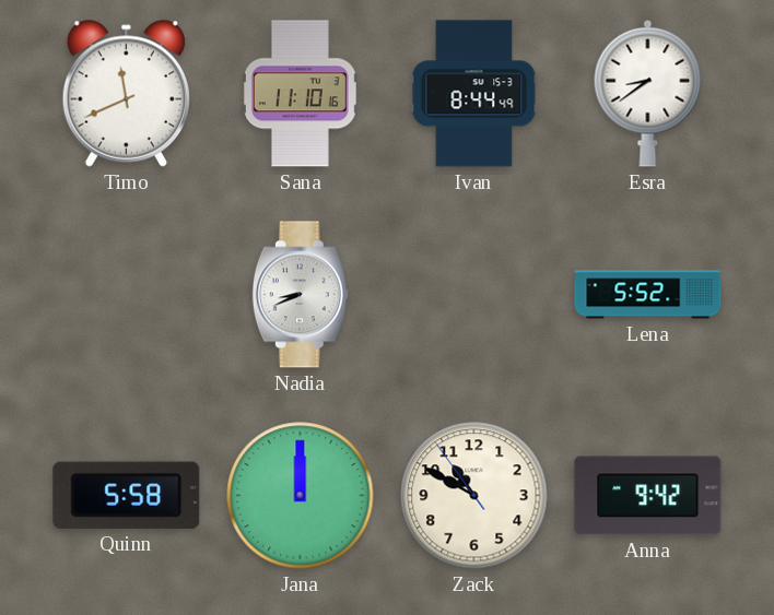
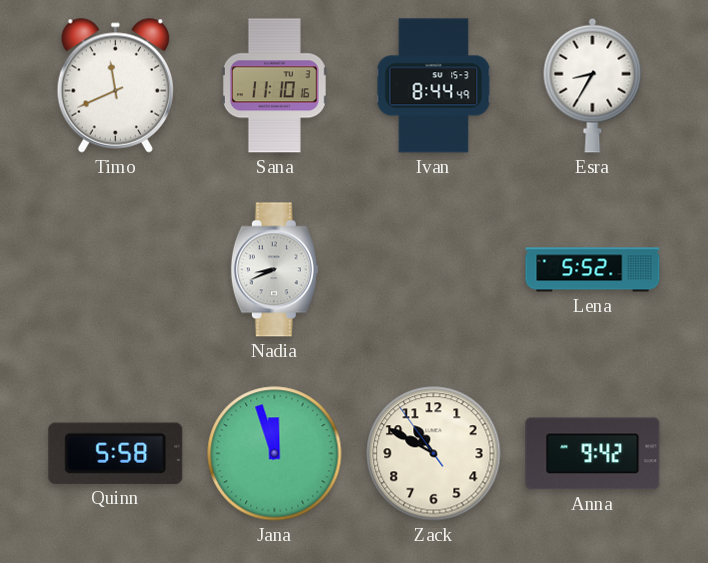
Esra: 8:39 -> 8:35 (593, 85)
Jana: 12:00 -> 11:57 (275, 454)
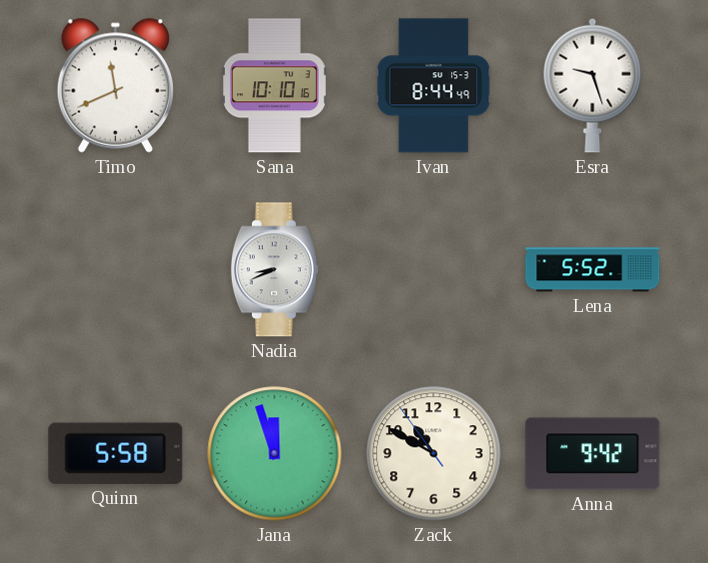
Sana: 11:10 -> 10:10 (274, 86)
Esra: 8:35 -> 9:27 (593, 85)
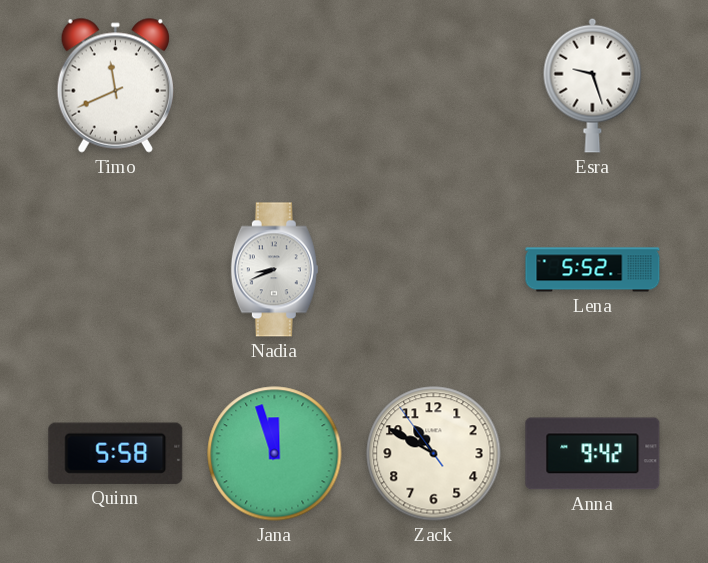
Sana: 10:10 -> none (274, 86)
Ivan: 8:44 -> none (434, 86)
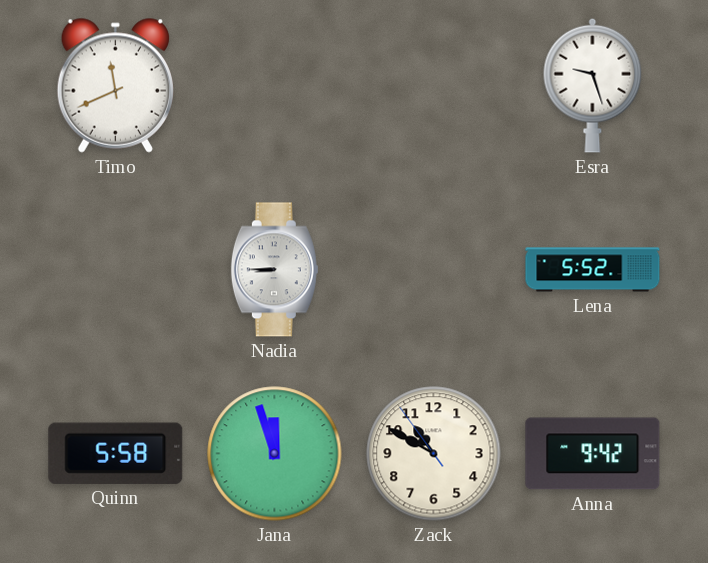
Nadia: 8:41 -> 8:45 (274, 270)
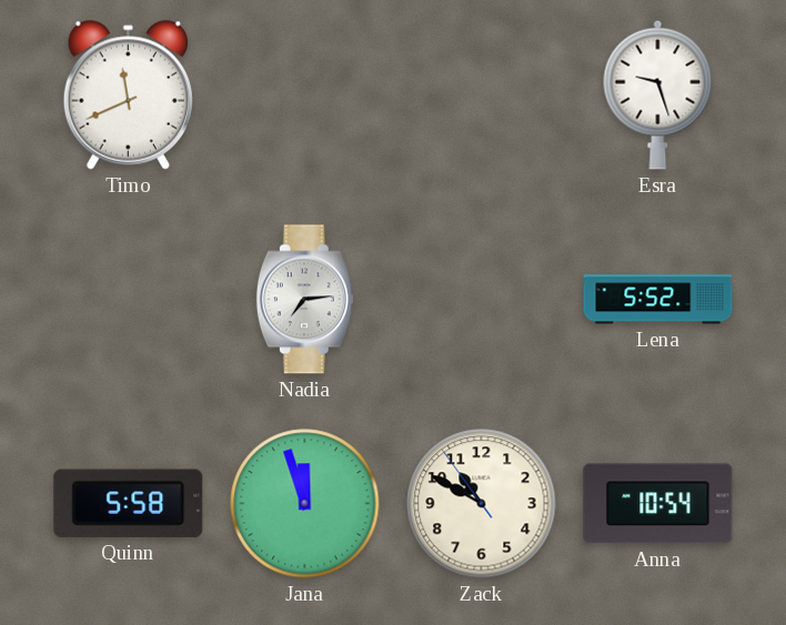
Nadia: 8:45 -> 7:14 (304, 300)
Anna: 9:42 -> 10:54 (658, 504)
